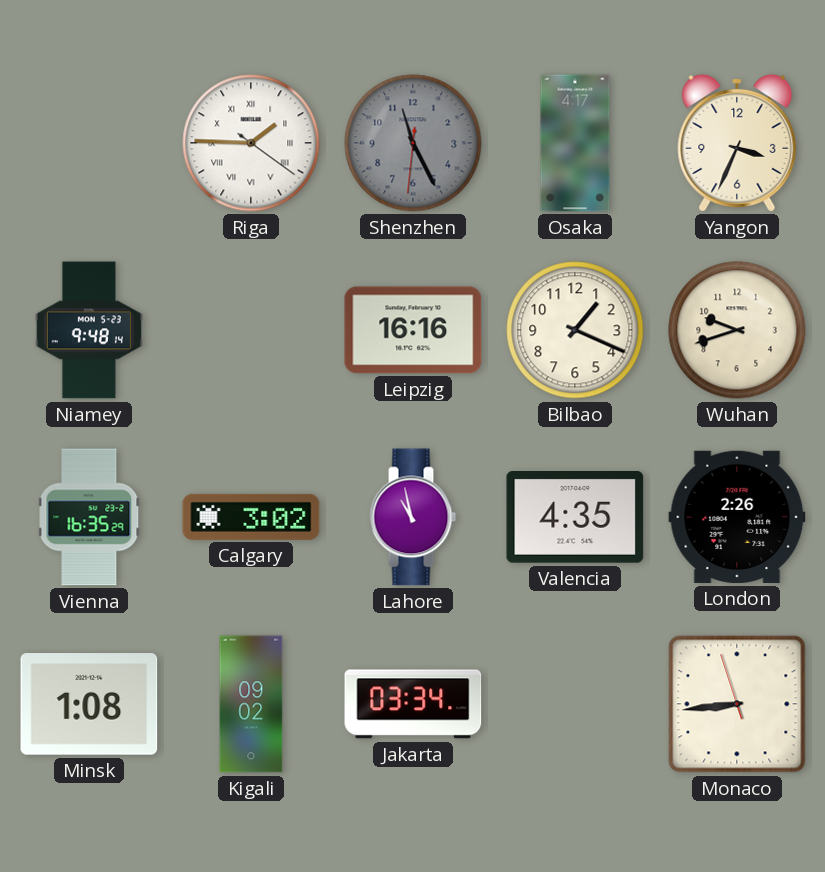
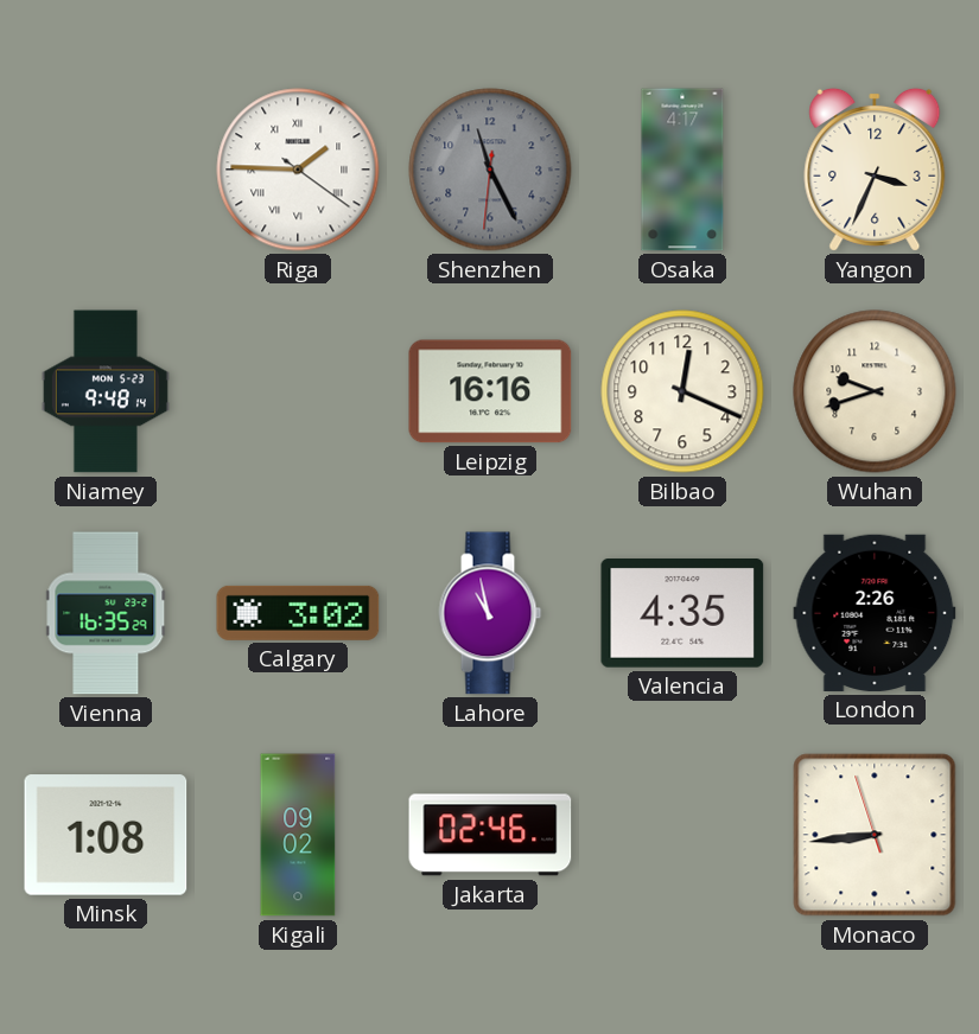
Bilbao: 1:19 -> 12:19 (682, 391)
Jakarta: 03:34 -> 02:46 (490, 835)
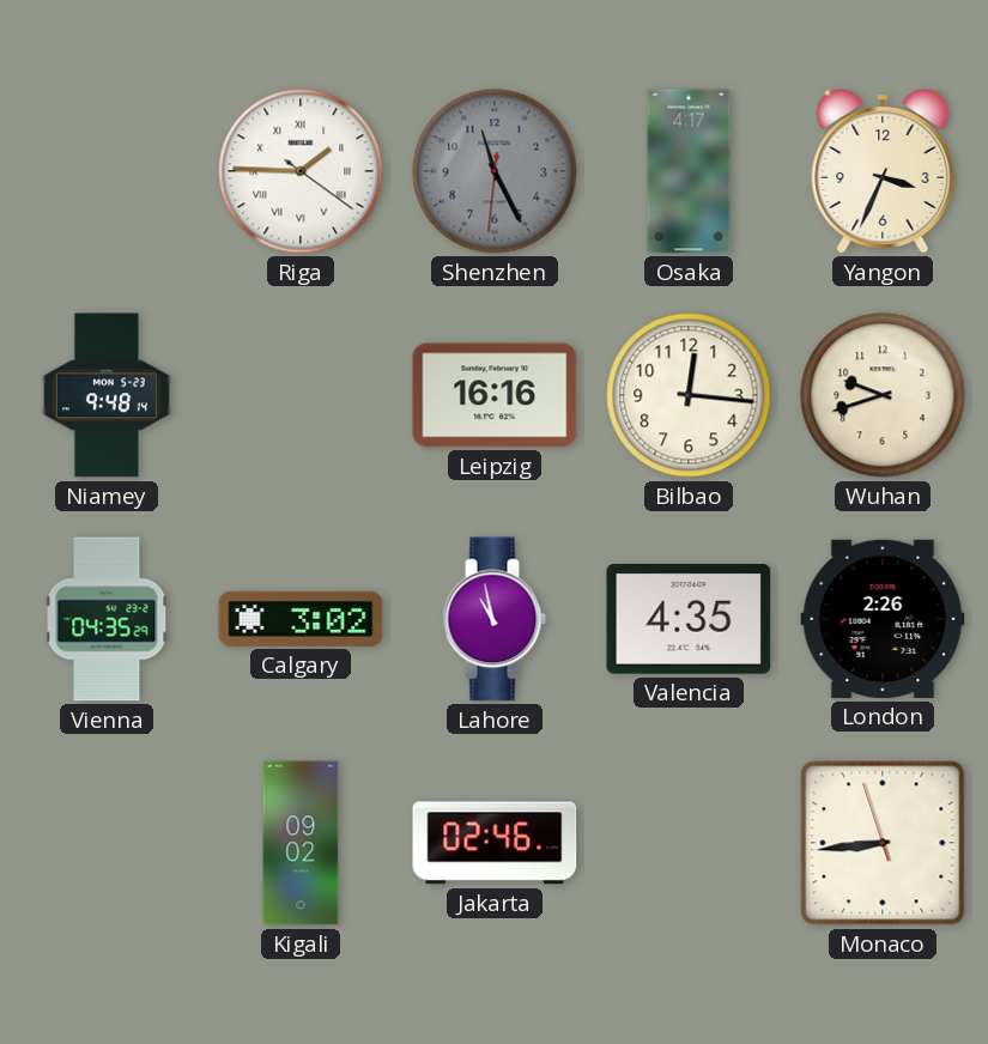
Bilbao: 12:19 -> 12:16 (689, 395)
Vienna: 16:35 -> 04:35 (107, 619)
Minsk: 1:08 -> none (106, 835)
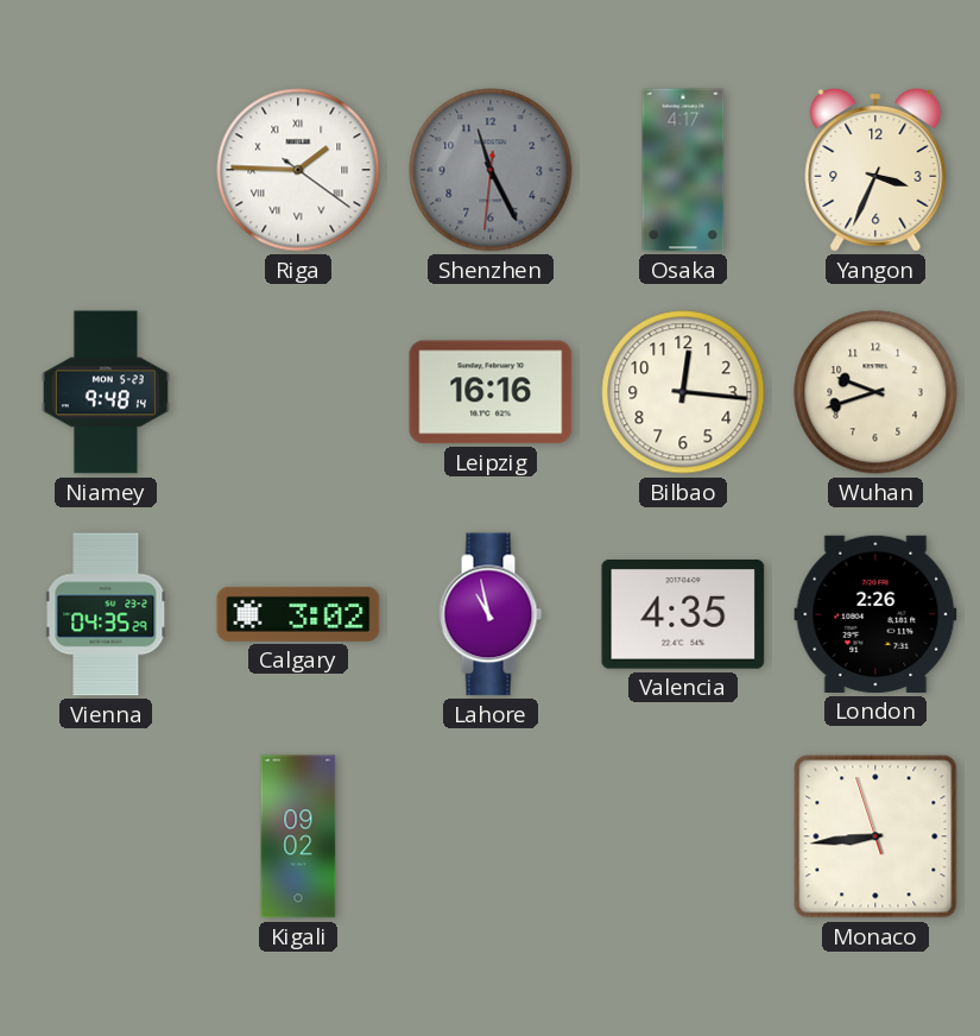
Jakarta: 02:46 -> none (495, 843)
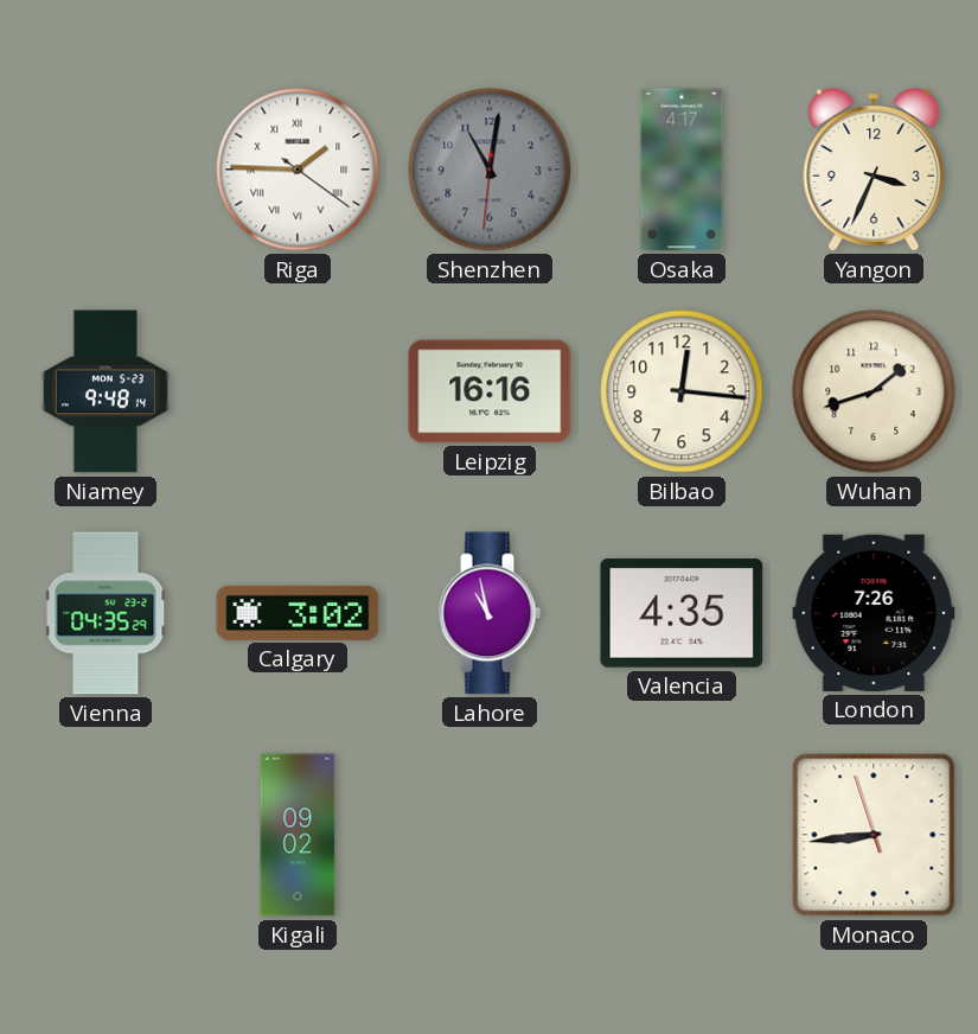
Shenzhen: 11:25 -> 11:01 (490, 170)
Wuhan: 9:42 -> 1:42 (874, 391)
London: 2:26 -> 7:26 (874, 613)
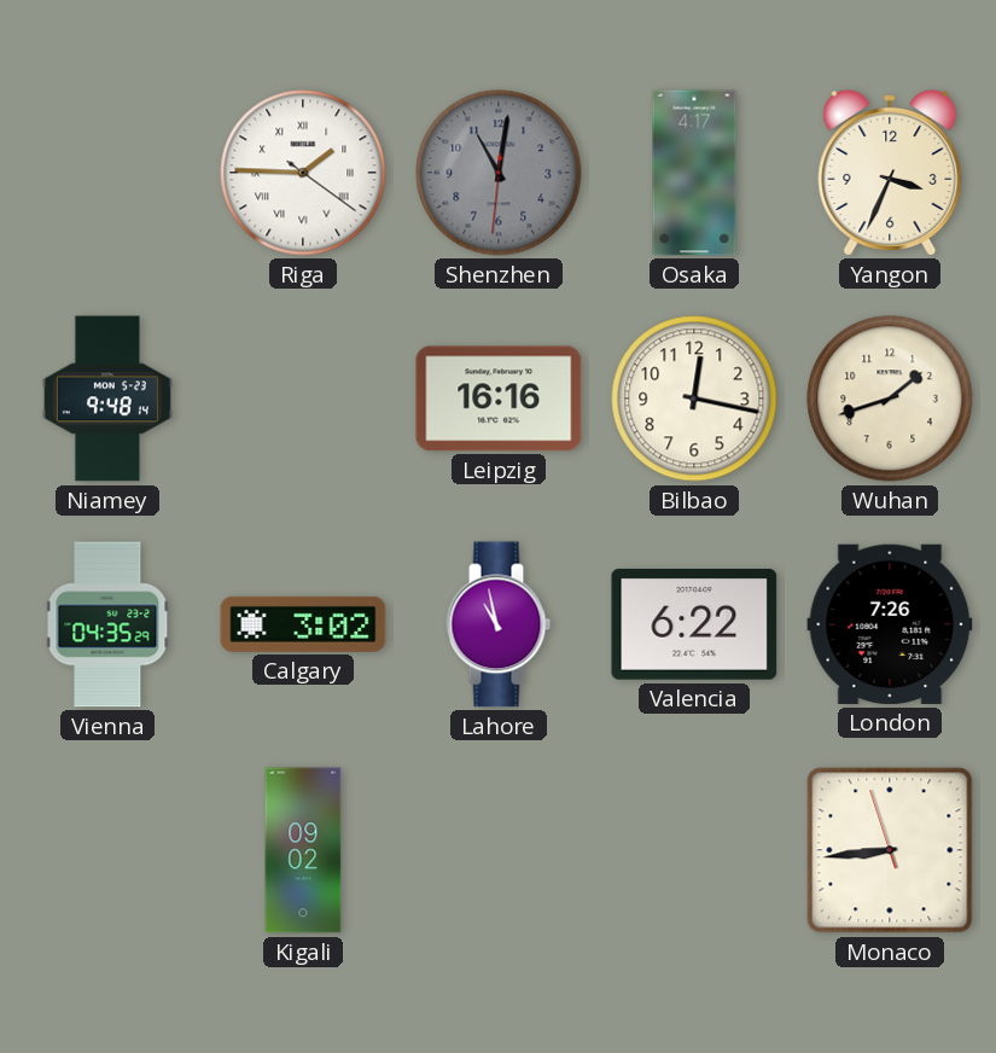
Bilbao: 12:16 -> 12:17 (694, 398)
Valencia: 4:35 -> 6:22 (694, 626)
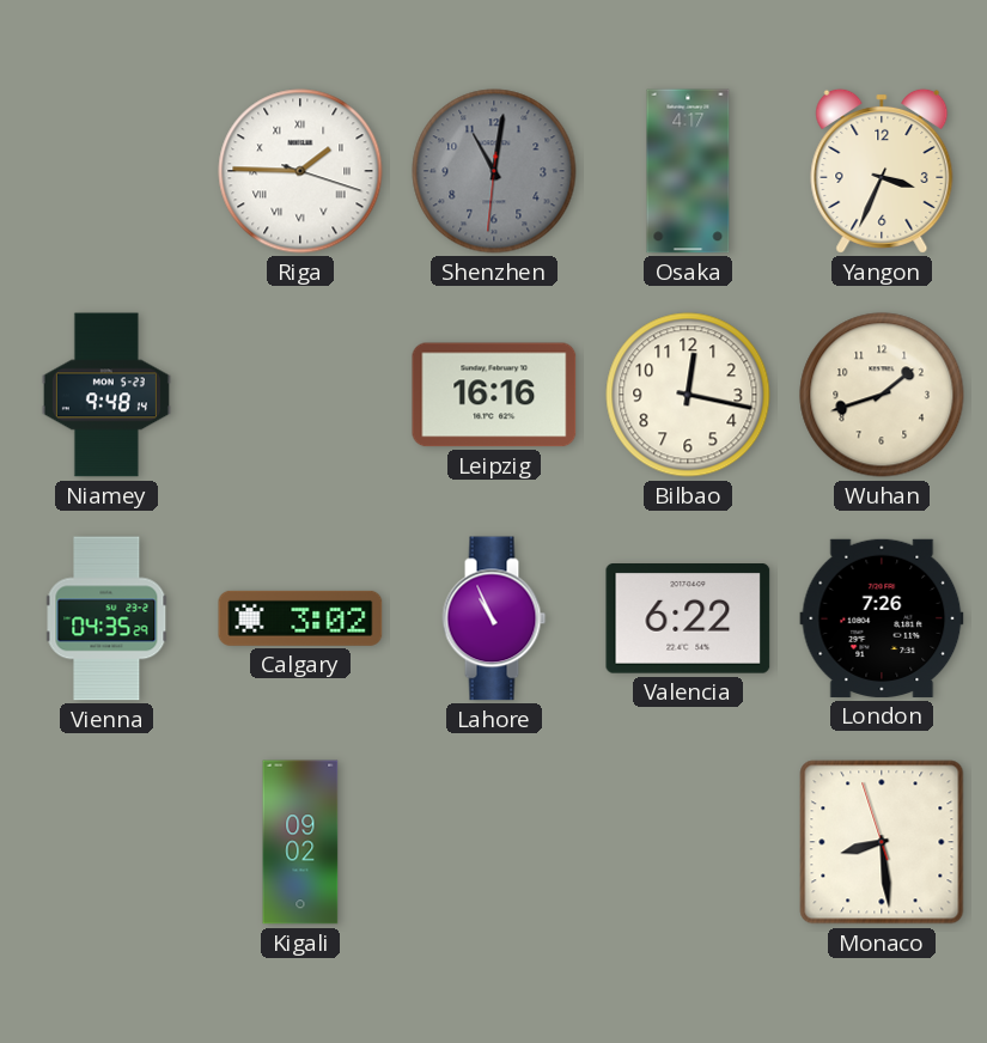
Riga: 1:45:21 -> 1:45:18 (300, 171)
Lahore: 10:58 -> 10:56 (494, 618)
Monaco: 8:43 -> 8:28 (882, 842)
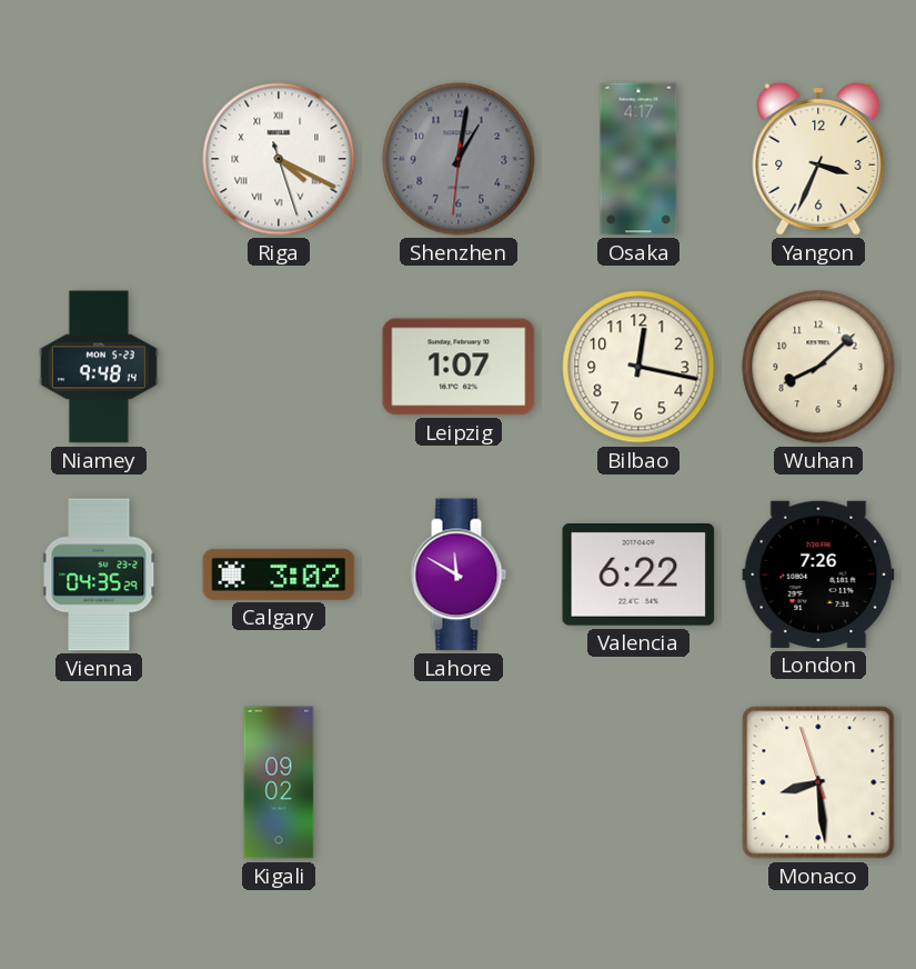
Riga: 1:45 -> 4:19 (279, 159)
Shenzhen: 11:01 -> 1:01 (459, 159)
Leipzig: 16:16 -> 1:07 (459, 367)
Wuhan: 1:42 -> 8:08 (818, 367)
Lahore: 10:56 -> 11:50 (459, 575)
